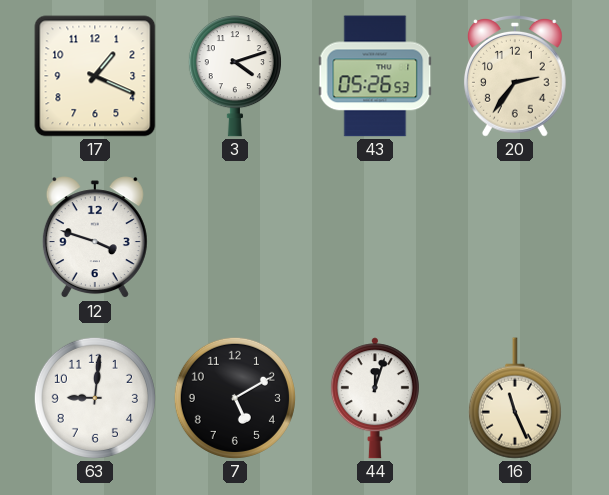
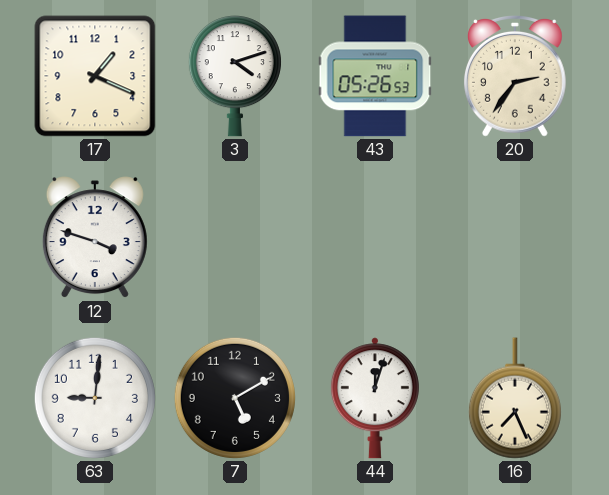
16: 11:26 -> 7:26 (515, 398)
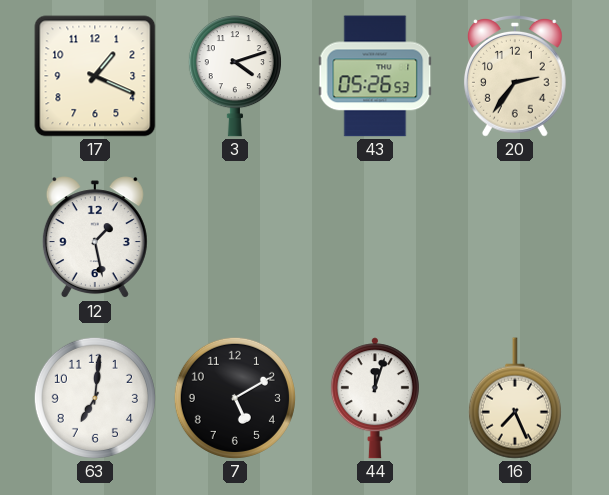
12: 3:48 -> 1:28 (95, 238)
63: 9:01 -> 7:01 (95, 398)
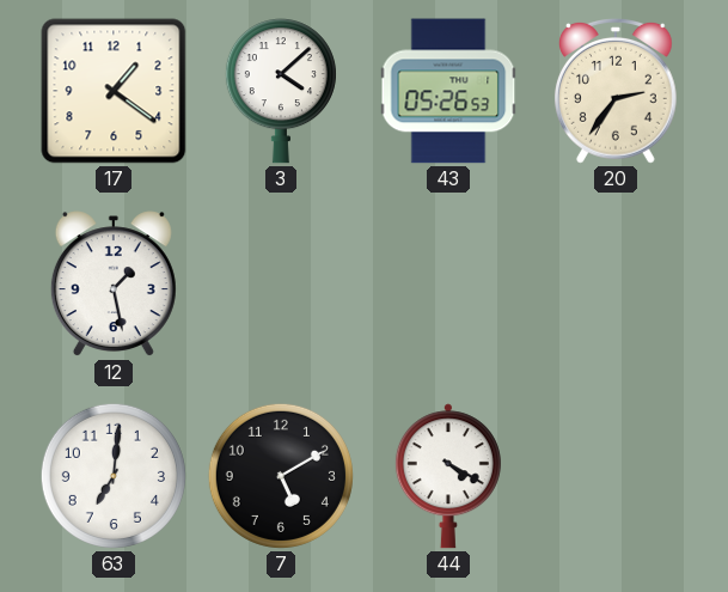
17: 1:19 -> 1:21 (114, 91)
3: 4:12 -> 4:08 (281, 91)
44: 12:03 -> 4:20 (448, 476)
16: 7:26 -> none (515, 398)
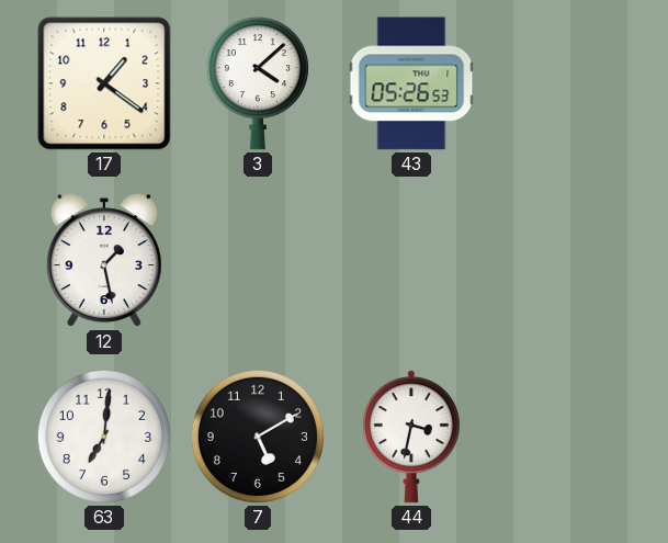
20: 2:36 -> none (616, 92)
44: 4:20 -> 3:32 (411, 437)
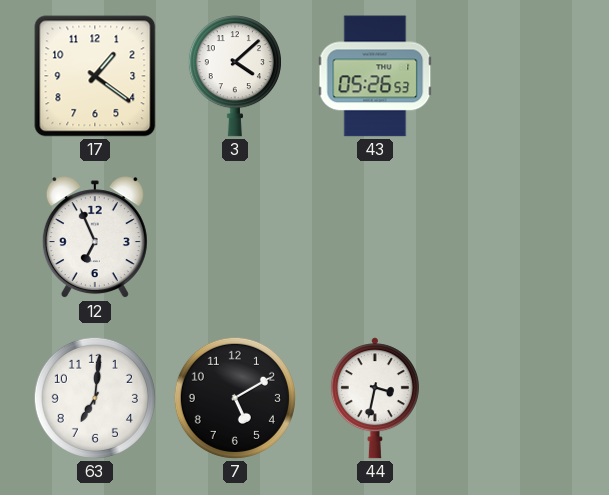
12: 1:28 -> 6:56 (95, 238)
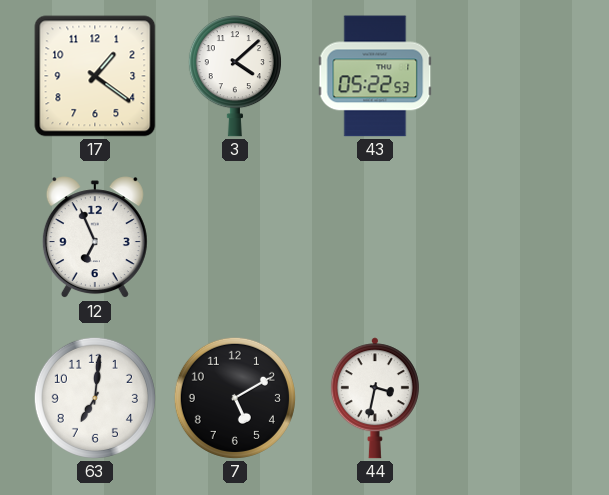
43: 05:26 -> 05:22 (375, 76)
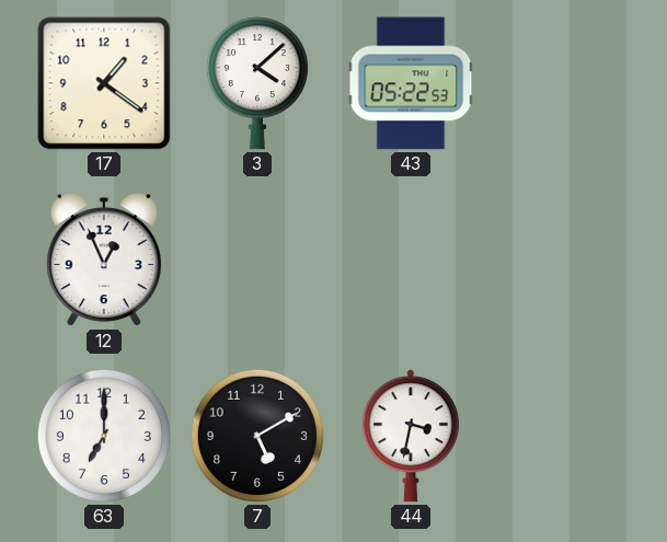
12: 6:56 -> 12:56 (104, 261)
63: 7:01 -> 7:00 (104, 436)
